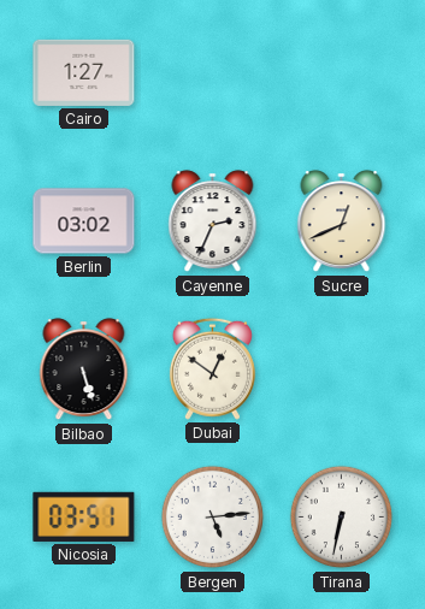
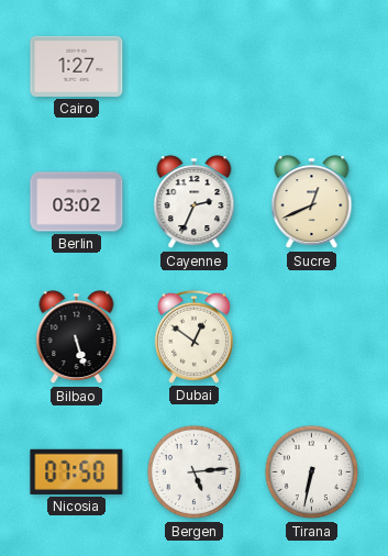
Nicosia: 03:51 -> 07:50 (77, 471)
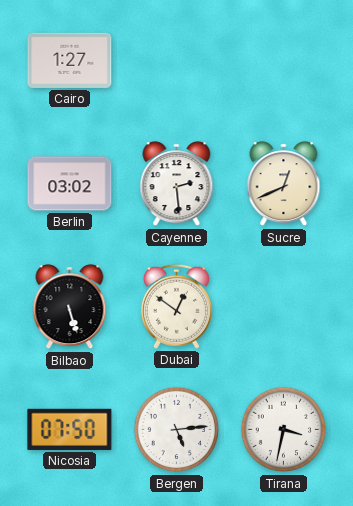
Cayenne: 2:34 -> 2:29 (177, 184)
Tirana: 6:32 -> 3:32 (284, 430)
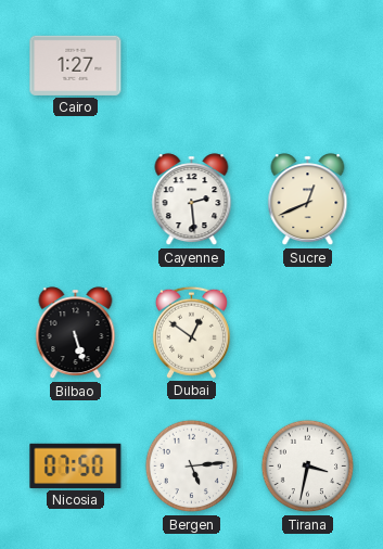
Berlin: 03:02 -> none (70, 184)
